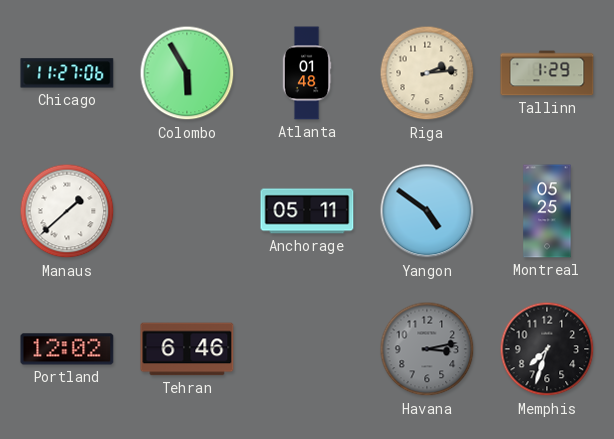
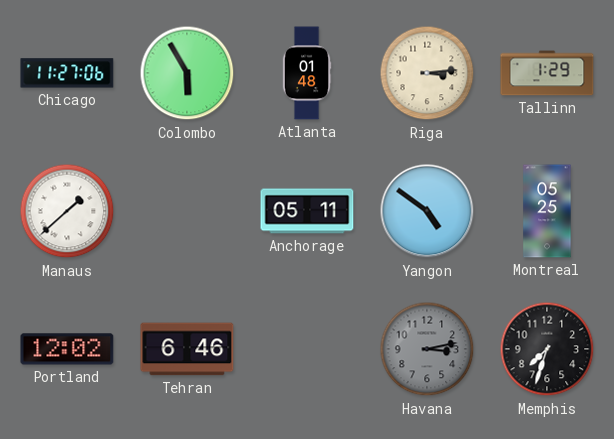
Riga: 2:14 -> 3:14 (427, 73)
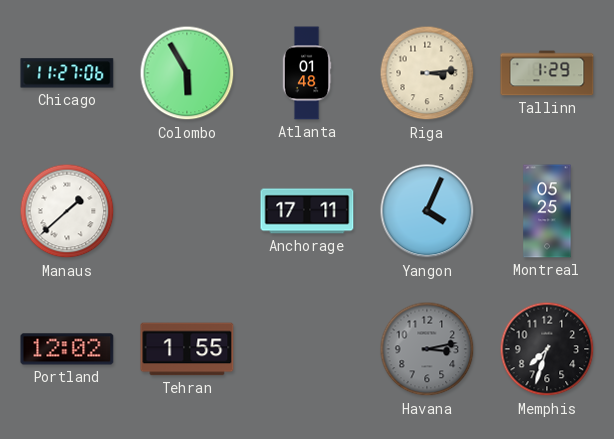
Anchorage: 05:11 -> 17:11 (307, 211)
Yangon: 4:51 -> 4:04 (427, 211)
Tehran: 6:46 -> 1:55 (187, 349)
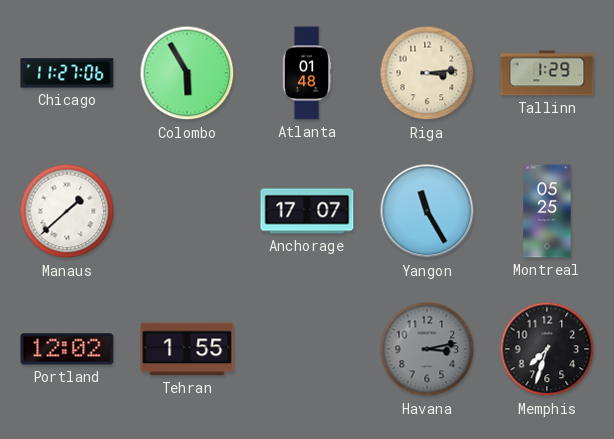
Anchorage: 17:11 -> 17:07 (307, 211)
Yangon: 4:04 -> 11:25 (427, 211)
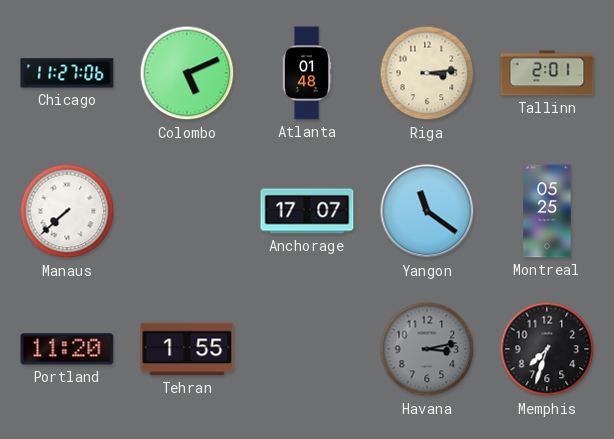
Colombo: 5:55 -> 5:11 (187, 73)
Tallinn: 1:29 -> 2:01 (547, 73)
Manaus: 1:38 -> 7:38 (67, 211)
Yangon: 11:25 -> 11:21 (427, 211)
Portland: 12:02 -> 11:20 (67, 349)
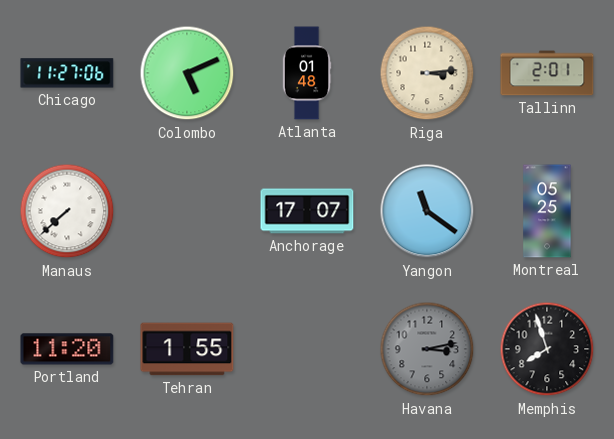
Memphis: 7:33 -> 7:57 (547, 349)
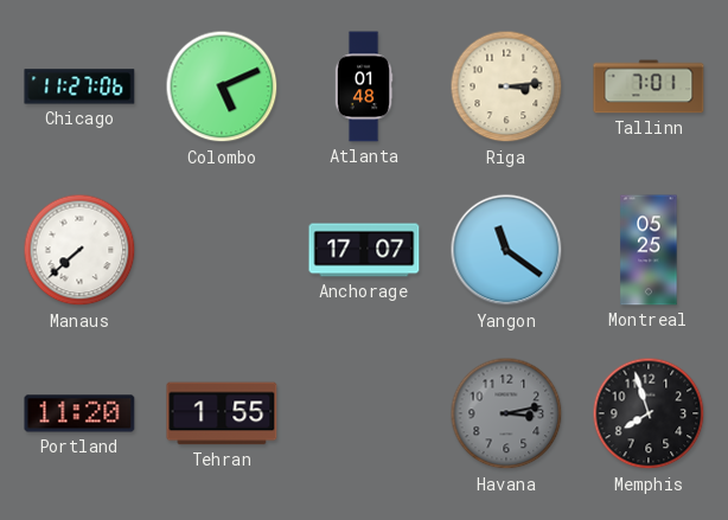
Tallinn: 2:01 -> 7:01 (649, 86)
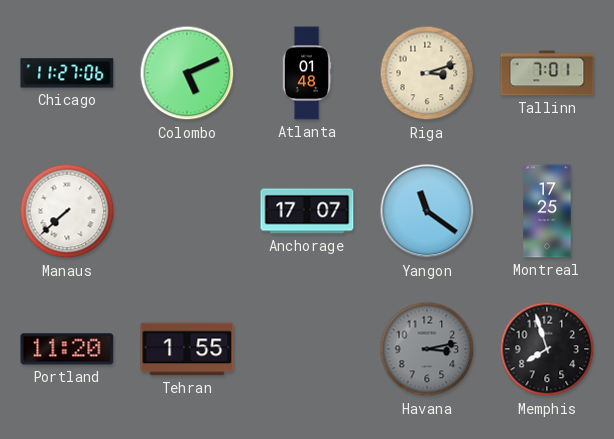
Riga: 3:14 -> 3:12 (427, 73)
Montreal: 05:25 -> 17:25 (547, 211)
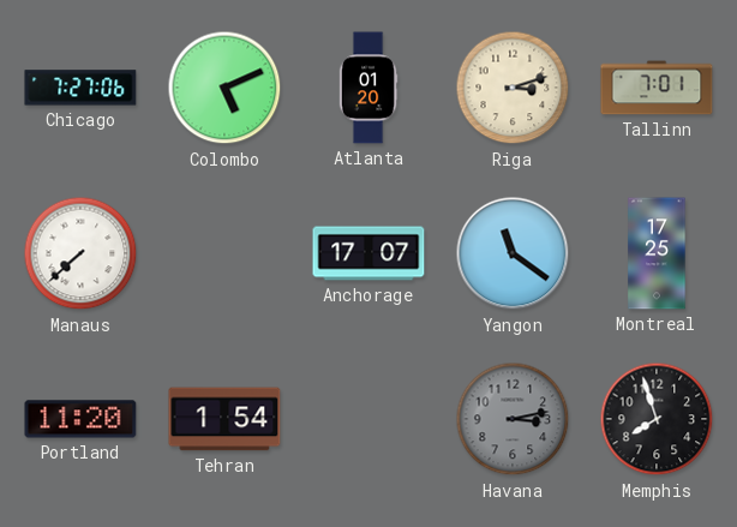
Chicago: 11:27 -> 7:27 (80, 88)
Atlanta: 01:48 -> 01:20 (368, 88)
Tehran: 1:55 -> 1:54 (224, 419)
